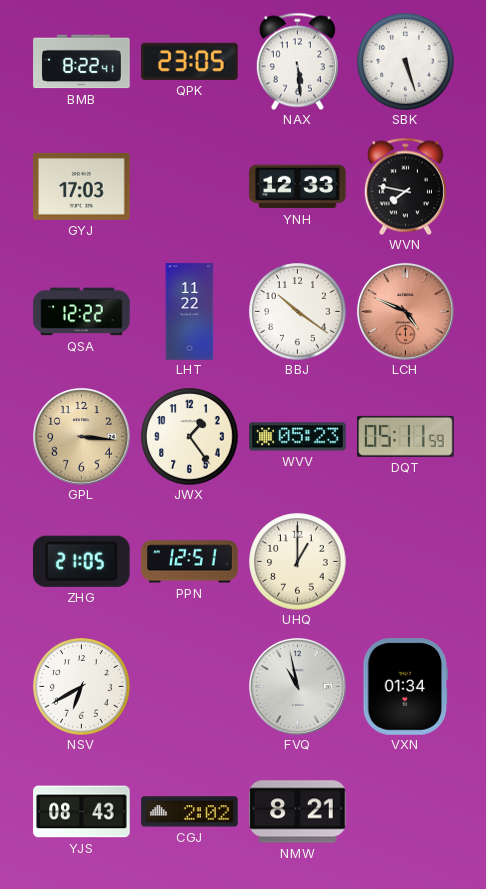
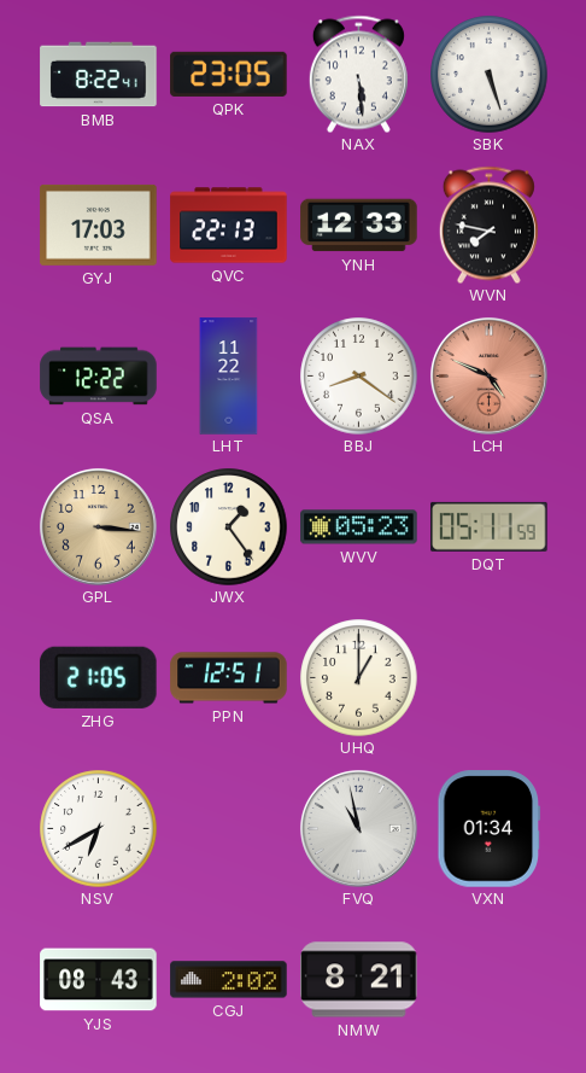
QVC: none -> 22:13 (229, 226)
BBJ: 10:21 -> 8:21 (359, 377)
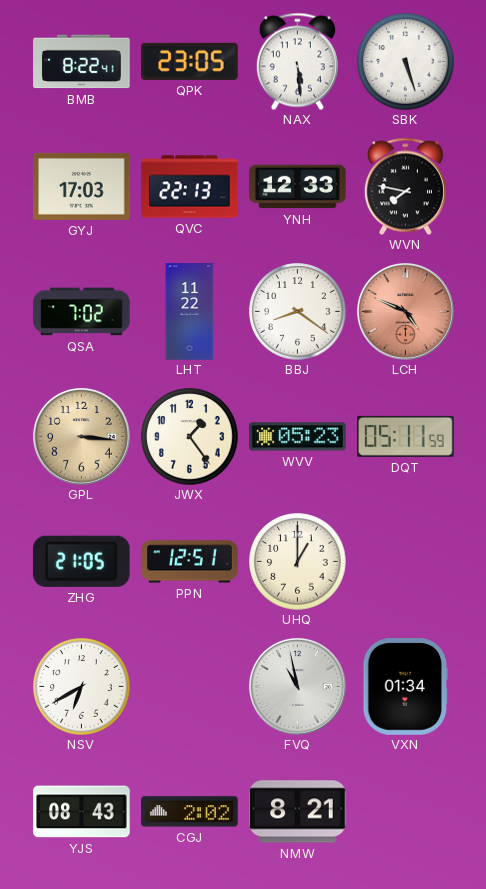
QSA: 12:22 -> 7:02 (82, 312)
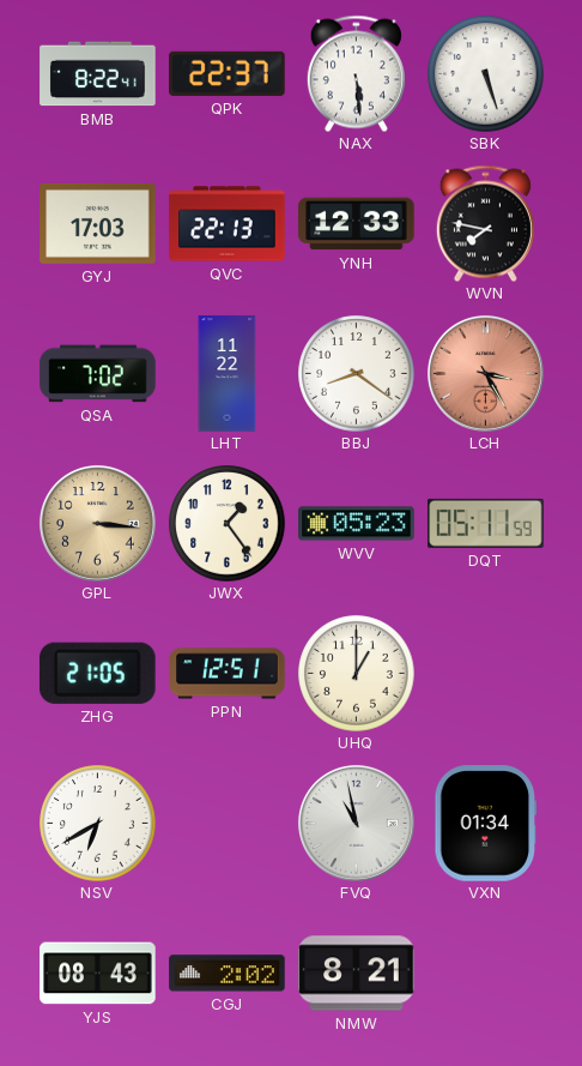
QPK: 23:05 -> 22:37 (228, 73)
LCH: 4:49 -> 3:25 (485, 373)
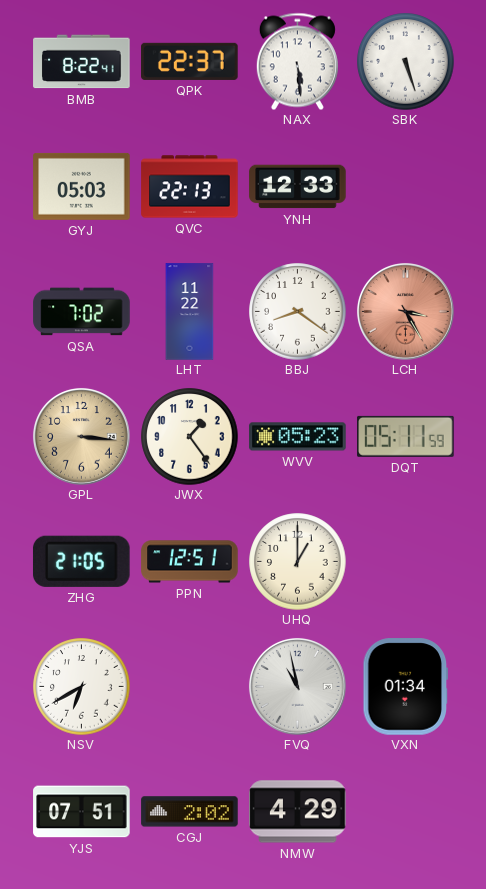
GYJ: 17:03 -> 05:03 (82, 186)
WVN: 7:47 -> none (485, 223)
YJS: 08:43 -> 07:51 (82, 812)
NMW: 8:21 -> 4:29 (298, 812)
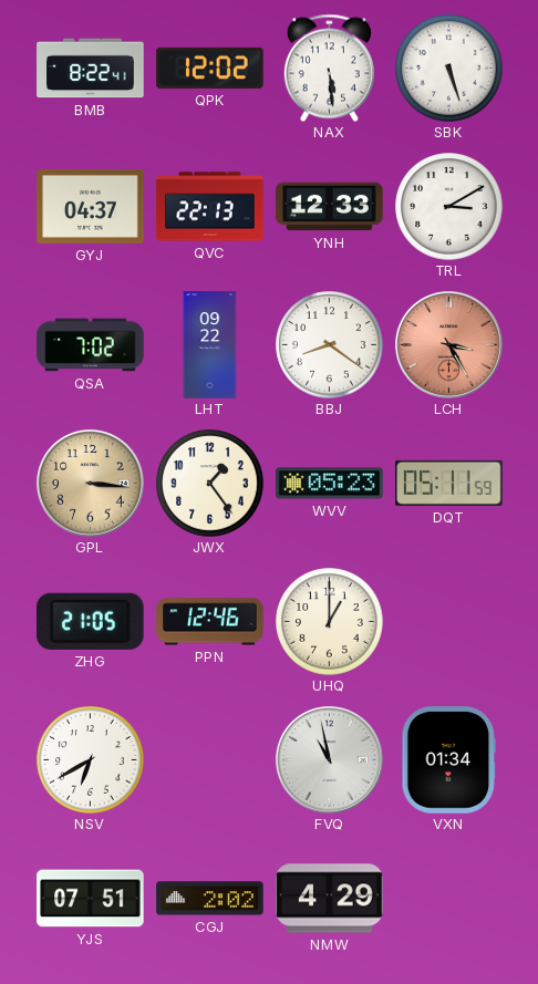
QPK: 22:37 -> 12:02 (210, 68)
GYJ: 05:03 -> 04:37 (91, 206)
TRL: none -> 3:10 (449, 207)
LHT: 11:22 -> 09:22 (210, 345)
PPN: 12:51 -> 12:46 (210, 622)
